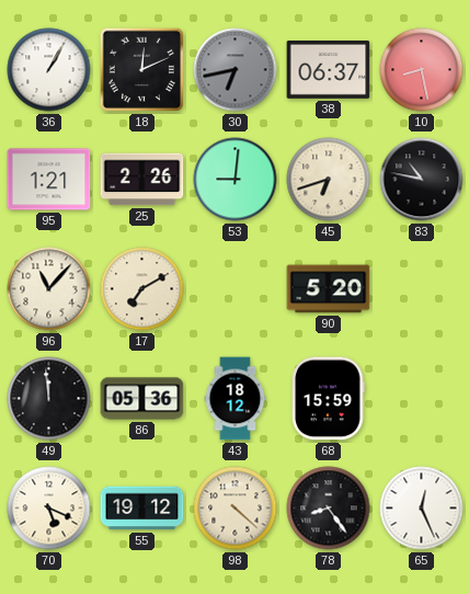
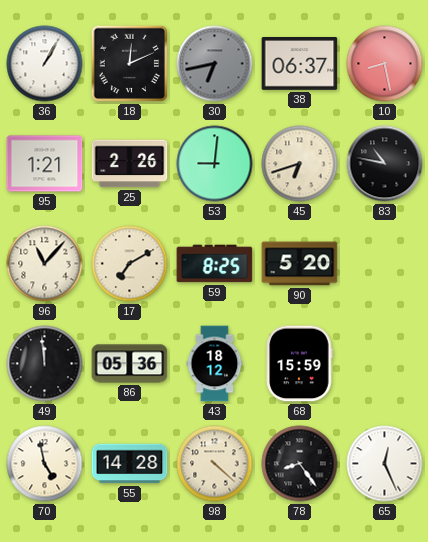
59: none -> 8:25 (215, 264)
70: 5:19 -> 4:58 (45, 464)
55: 19:12 -> 14:28 (130, 464)
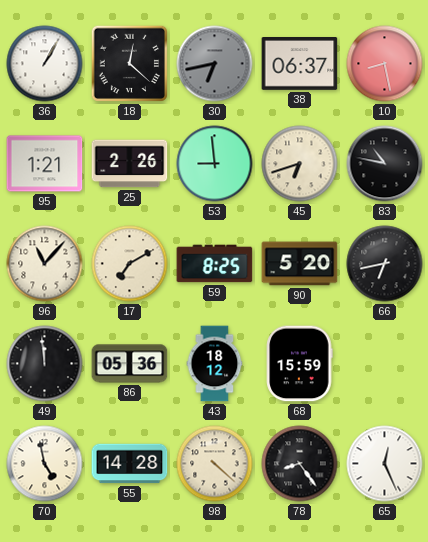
18: 12:11 -> 12:22 (129, 63)
53: 9:01 -> 8:59 (215, 164)
66: none -> 6:43 (385, 264)
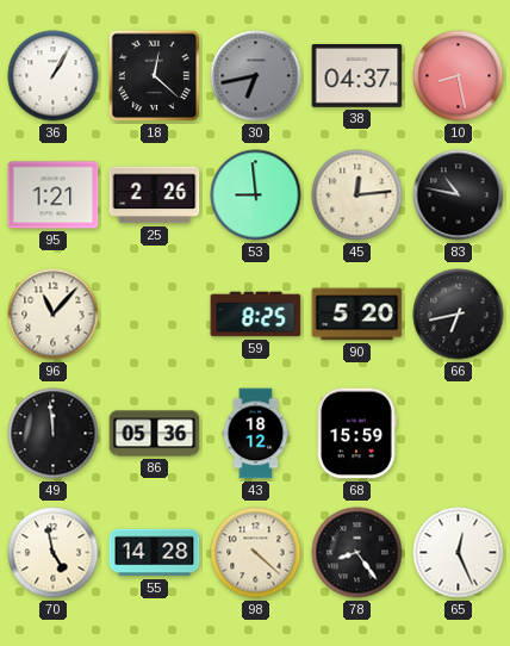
38: 06:37 -> 04:37 (357, 76)
45: 6:42 -> 12:14 (357, 195)
17: 7:10 -> none (130, 264)
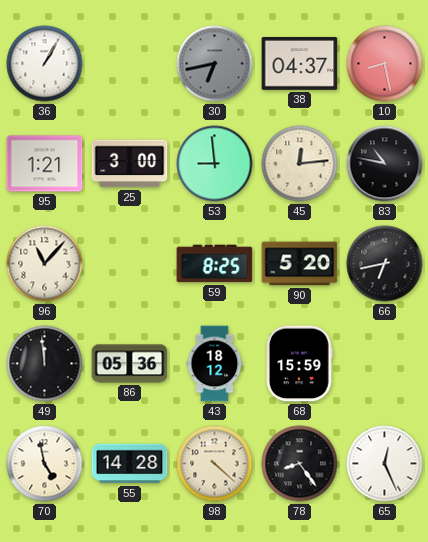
18: 12:22 -> none (154, 75)
25: 2:26 -> 3:00 (130, 164)
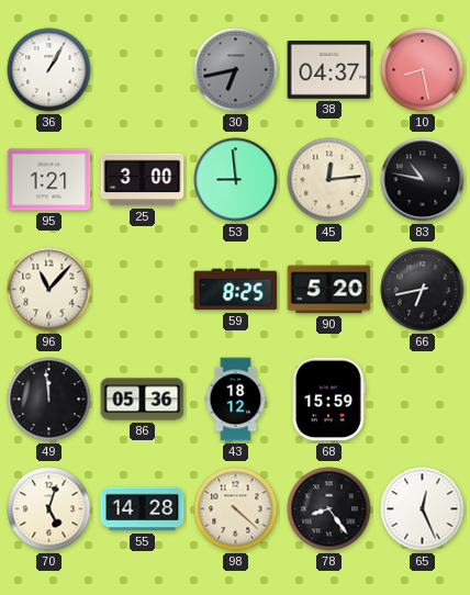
70: 4:58 -> 5:03 (49, 509)
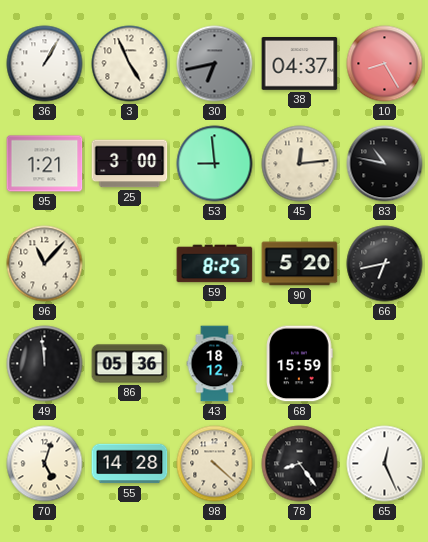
3: none -> 4:56 (130, 64)
10: 8:28 -> 8:25 (385, 64)
